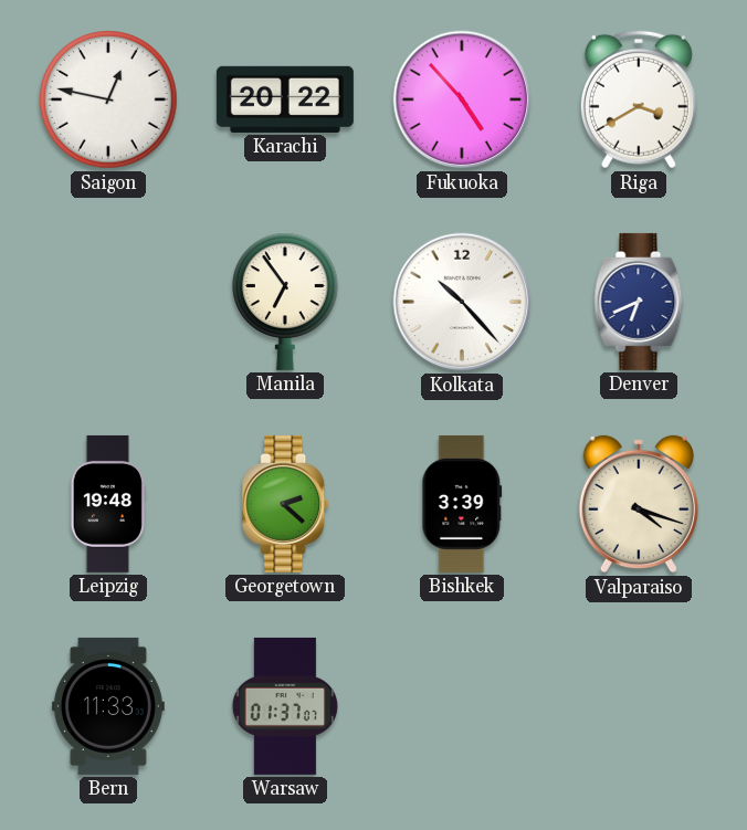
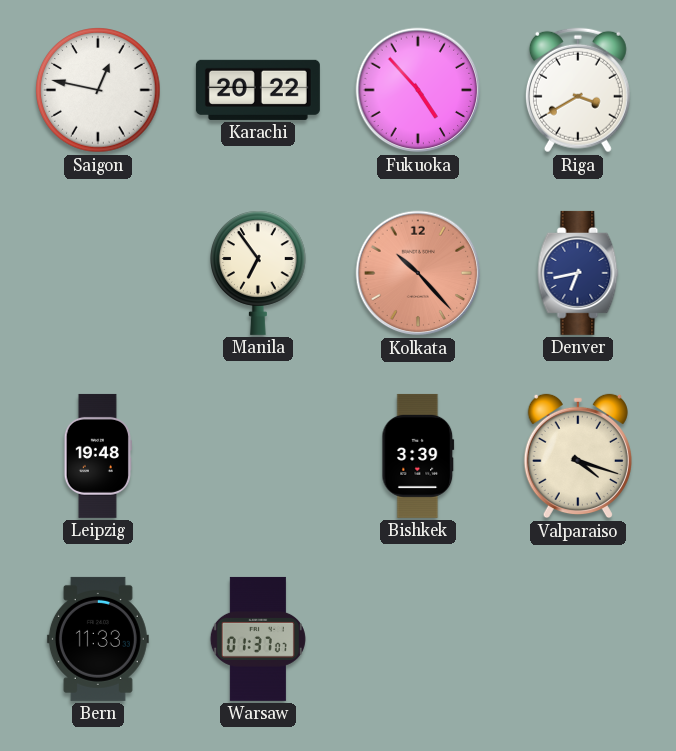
Kolkata dial: white -> salmon (418, 273)
Denver: 6:41 -> 6:43 (578, 273)
Georgetown: 2:22 -> none (285, 504)
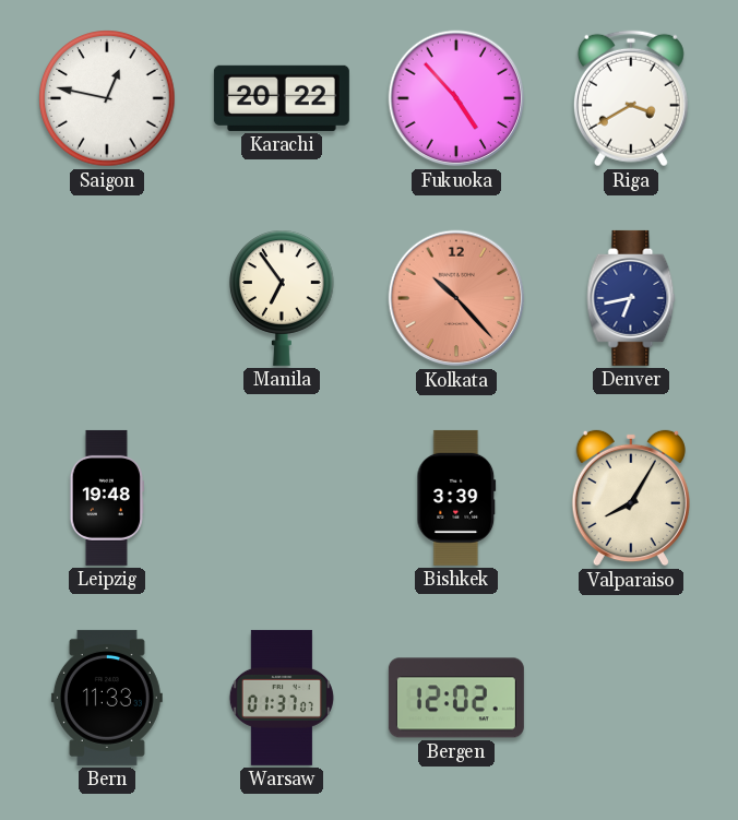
Valparaiso: 4:18 -> 8:05 (631, 498)
Bergen: none -> 12:02 (456, 698)
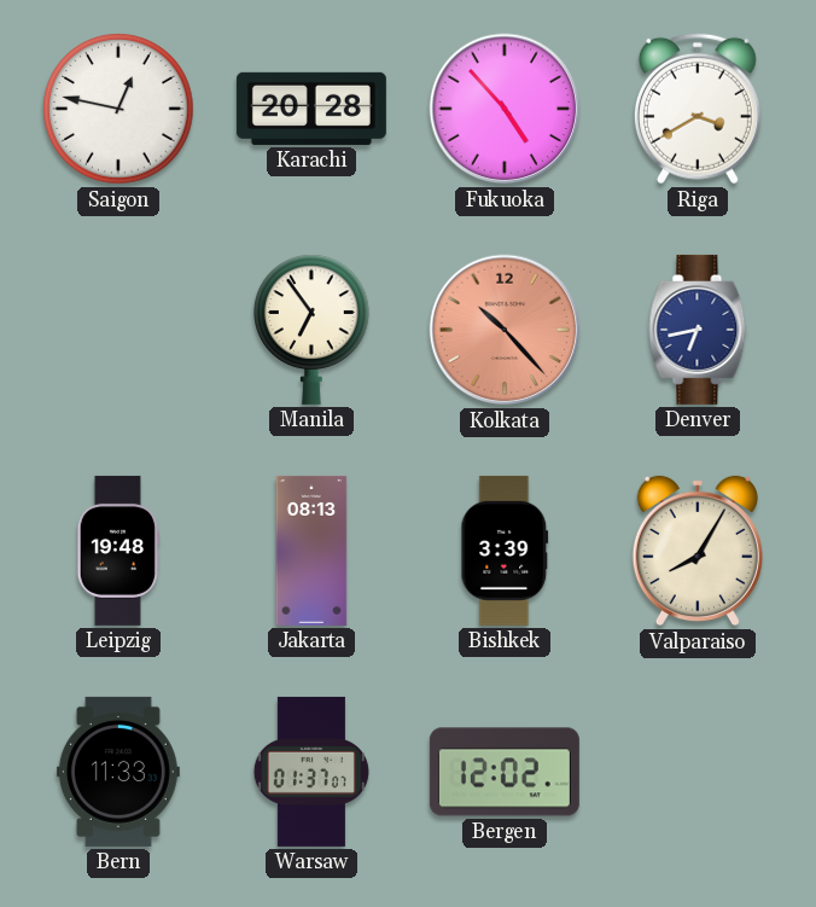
Karachi: 20:22 -> 20:28 (311, 109)
Jakarta: none -> 08:13 (311, 551)
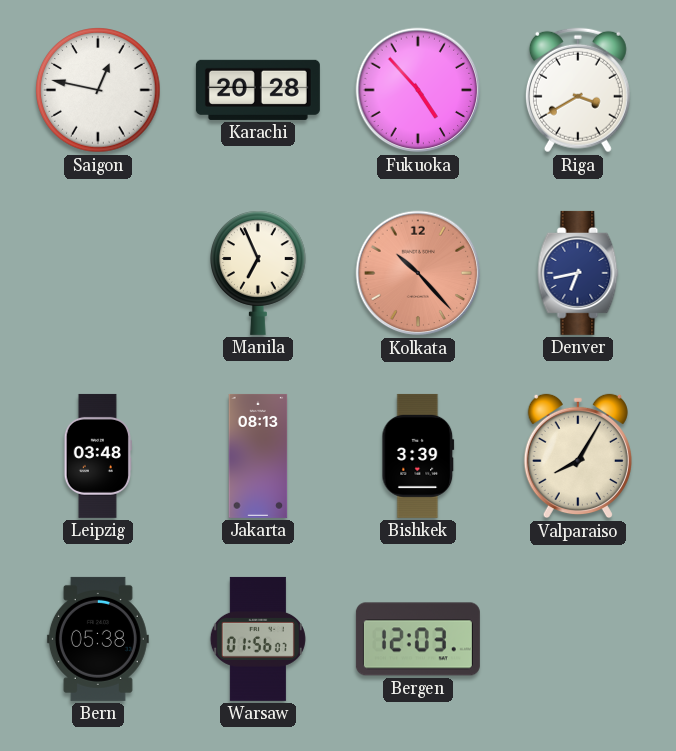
Manila: 6:54 -> 6:56 (259, 273)
Leipzig: 19:48 -> 03:48 (98, 456)
Bern: 11:33 -> 05:38 (98, 639)
Warsaw: 01:37 -> 01:56 (258, 639)
Bergen: 12:02 -> 12:03 (418, 639)
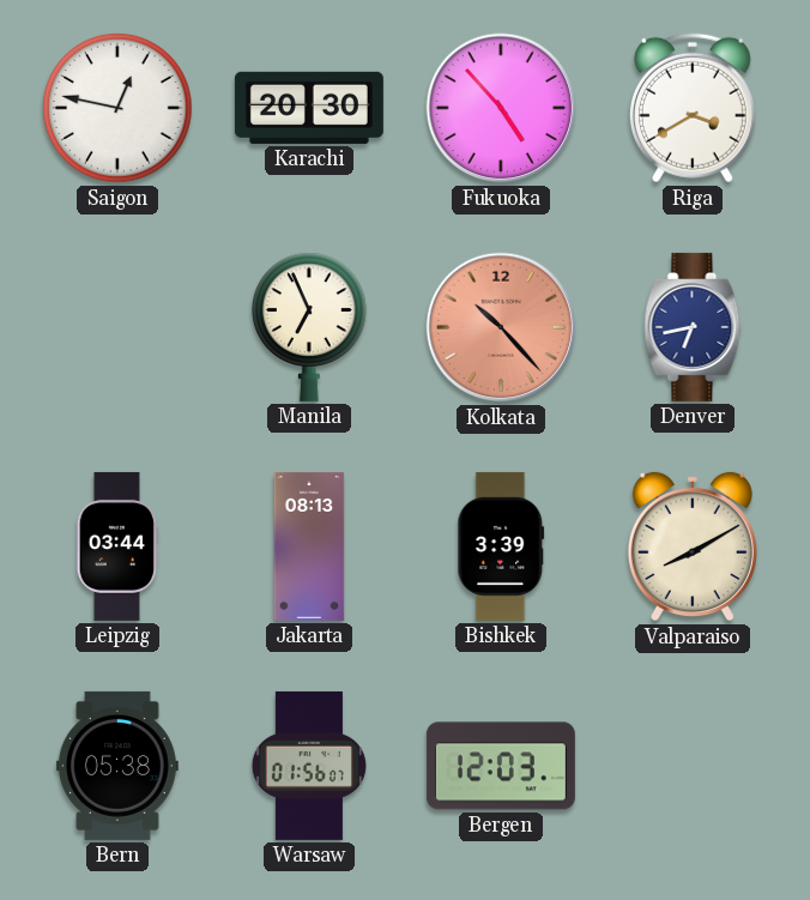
Karachi: 20:28 -> 20:30 (309, 108)
Leipzig: 03:48 -> 03:44 (117, 546)
Valparaiso: 8:05 -> 8:10 (693, 546)
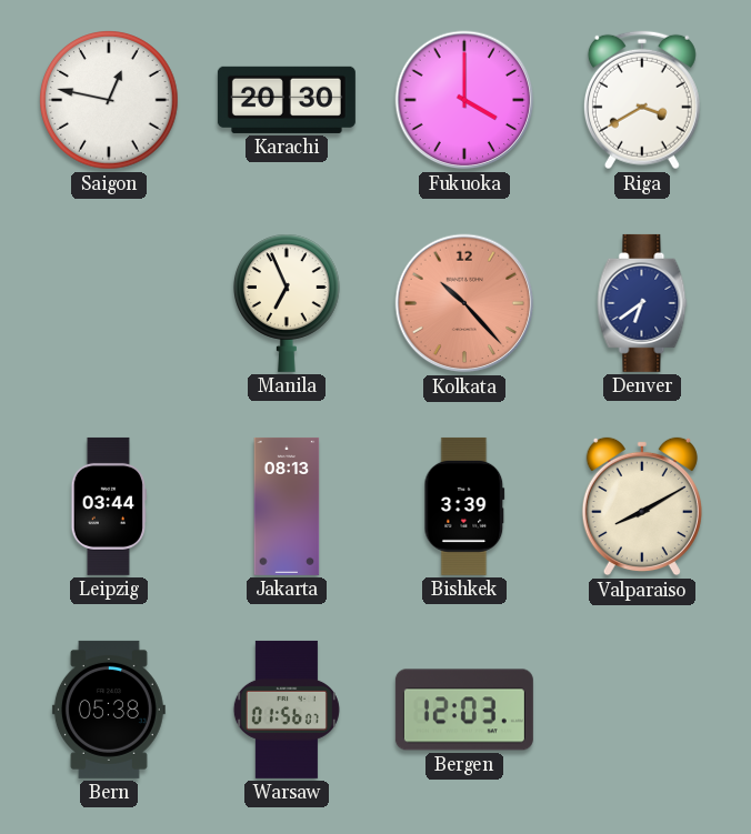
Fukuoka: 4:53 -> 4:00 (464, 100)
Denver: 6:43 -> 6:39 (642, 303)
